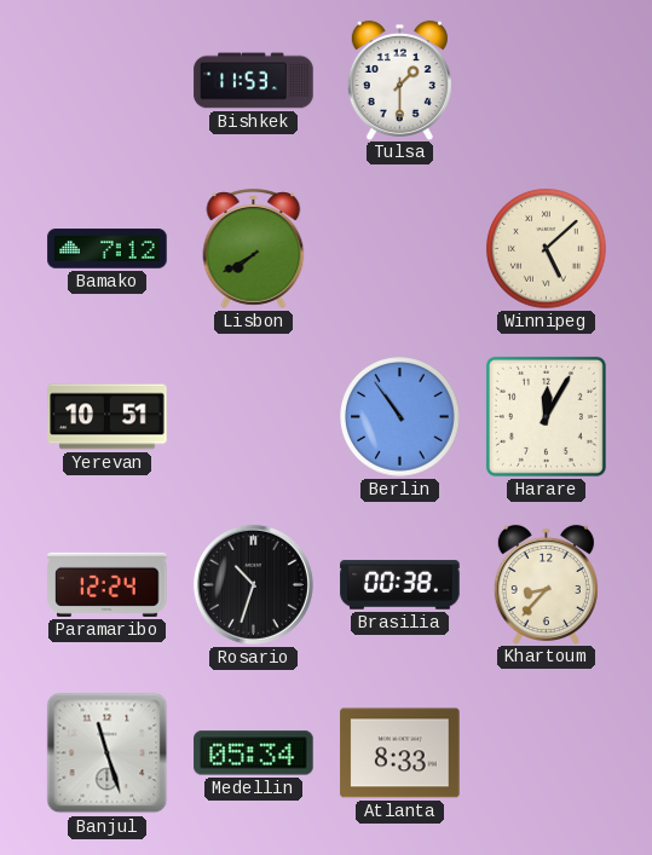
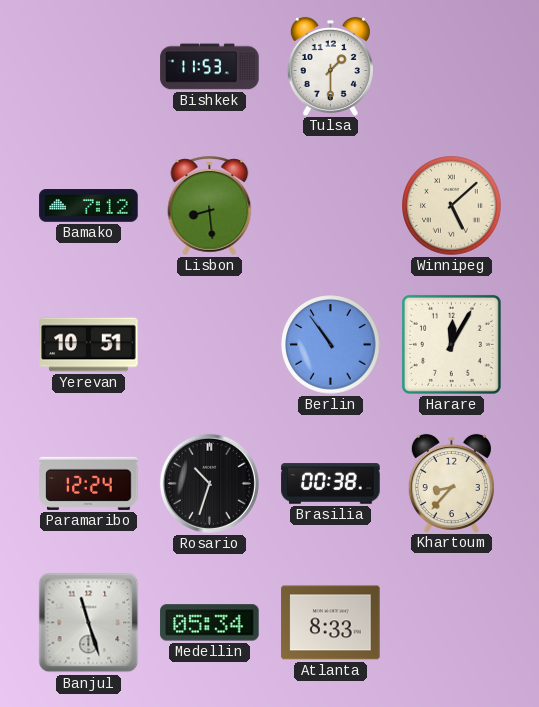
Lisbon: 7:40 -> 8:29 (210, 205)
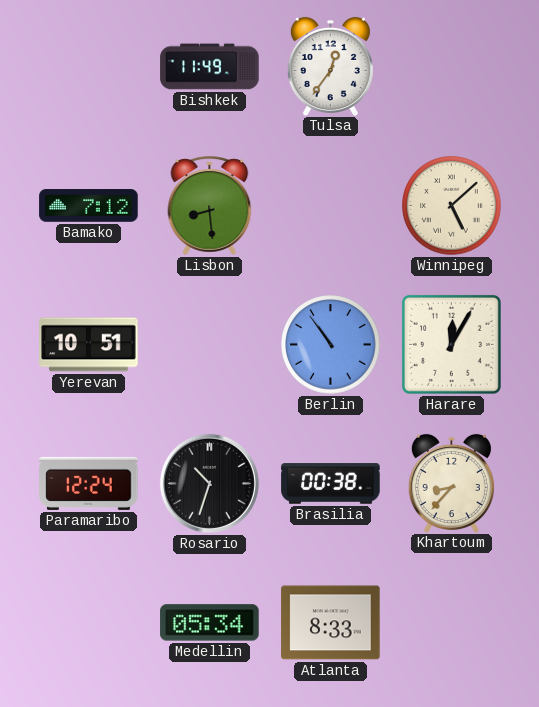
Bishkek: 11:53 -> 11:49 (210, 67)
Tulsa: 1:30 -> 12:36 (330, 66)
Banjul: 11:27 -> none (89, 623)
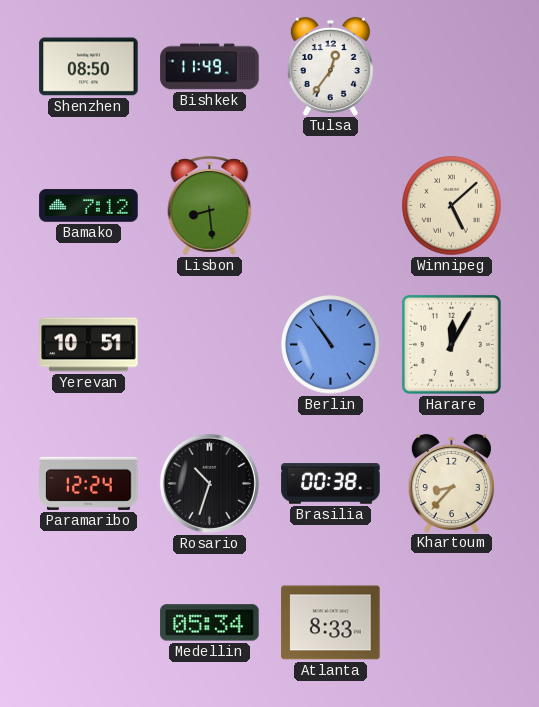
Shenzhen: none -> 08:50 (89, 67)
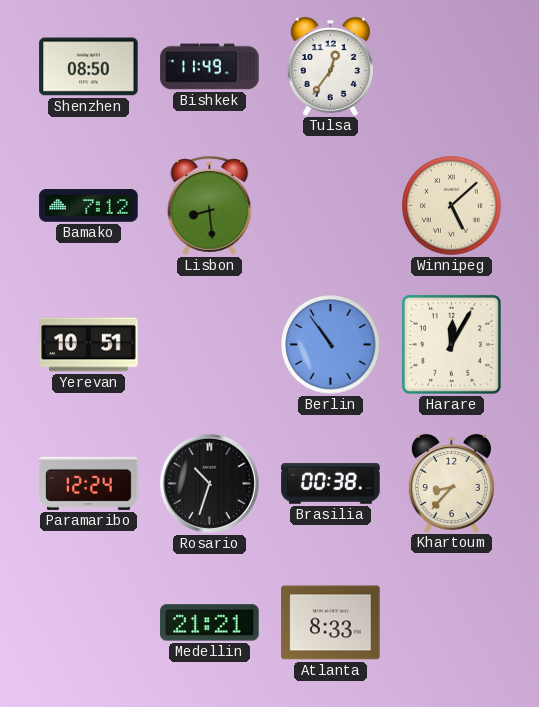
Medellin: 05:34 -> 21:21 (210, 623)
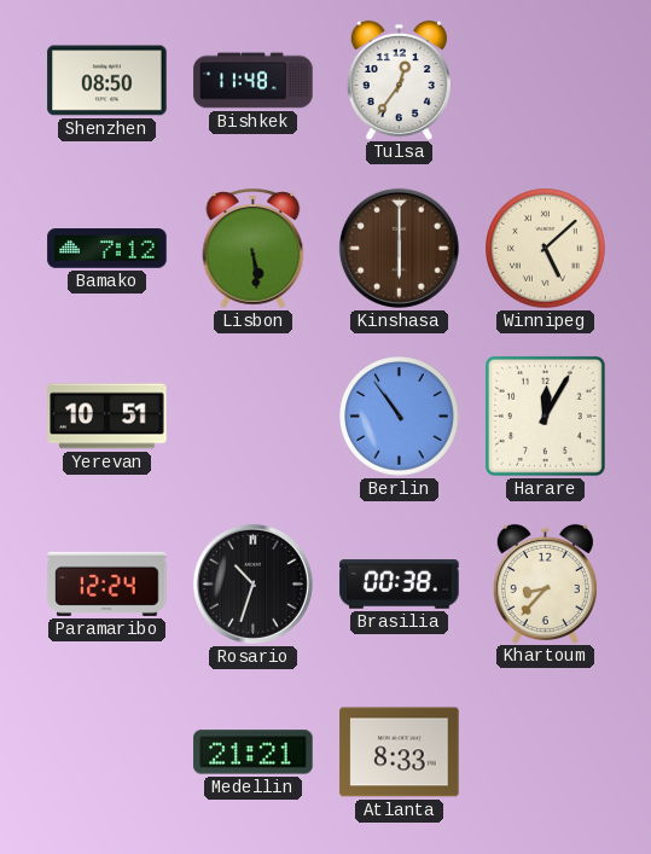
Bishkek: 11:49 -> 11:48 (254, 81)
Lisbon: 8:29 -> 5:29 (254, 248)
Kinshasa: none -> 6:00 (399, 248)
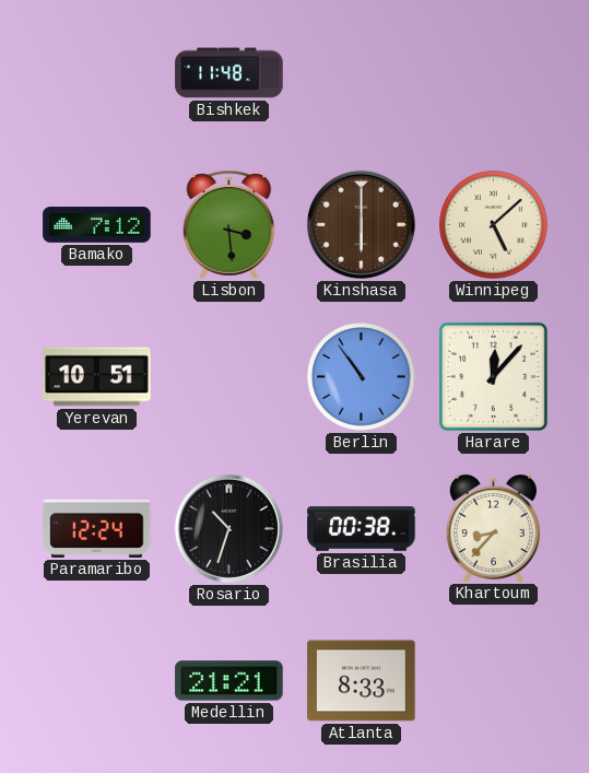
Shenzhen: 08:50 -> none (107, 81)
Tulsa: 12:36 -> none (399, 80)
Lisbon: 5:29 -> 3:29 (229, 224)
Harare: 12:05 -> 12:07 (493, 376)
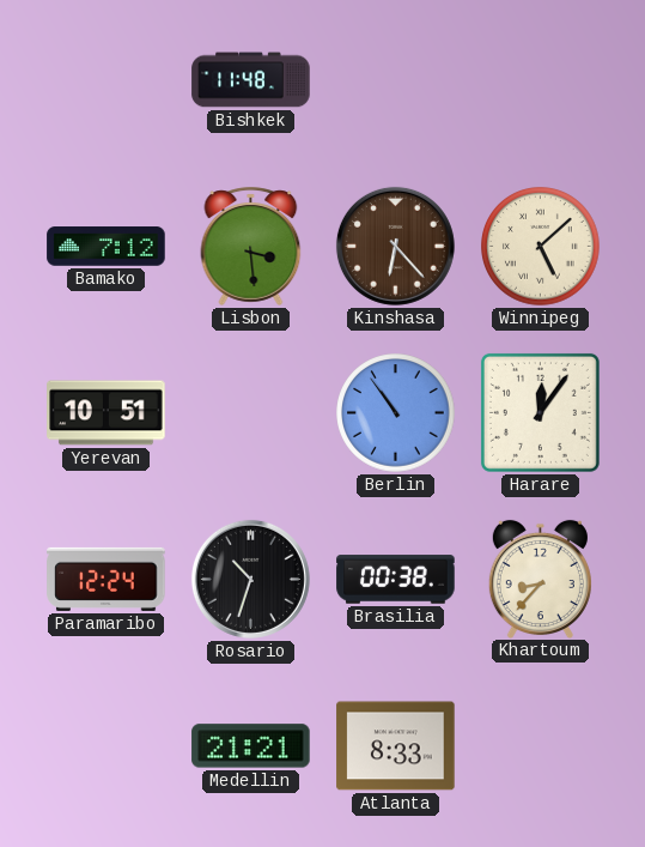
Kinshasa: 6:00 -> 6:23 (395, 246)
Harare: 12:07 -> 12:06 (540, 412)
